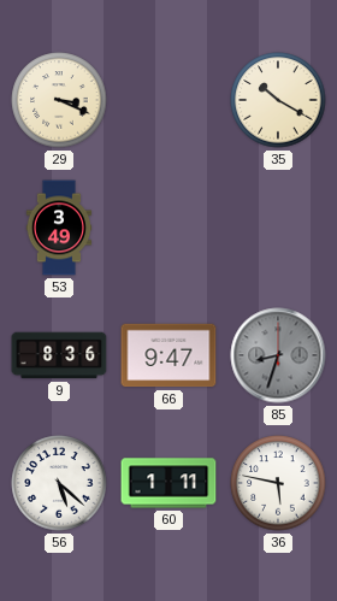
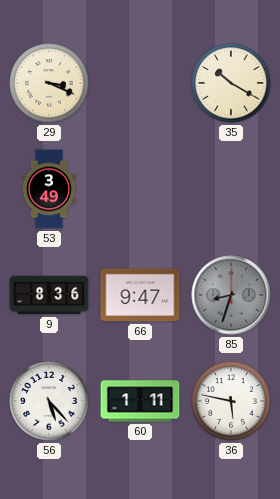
56: 5:22 -> 5:23 (49, 401)
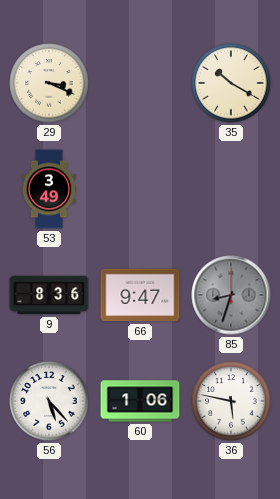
60: 1:11 -> 1:06 (140, 401)
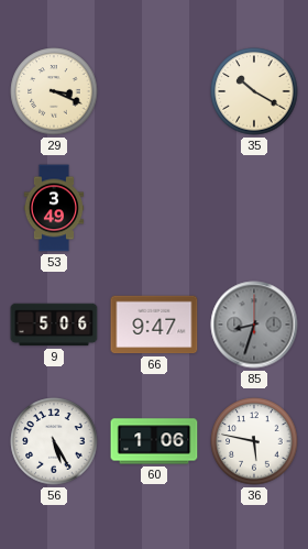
9: 8:36 -> 5:06 (54, 325)
56: 5:23 -> 5:25 (54, 441)
